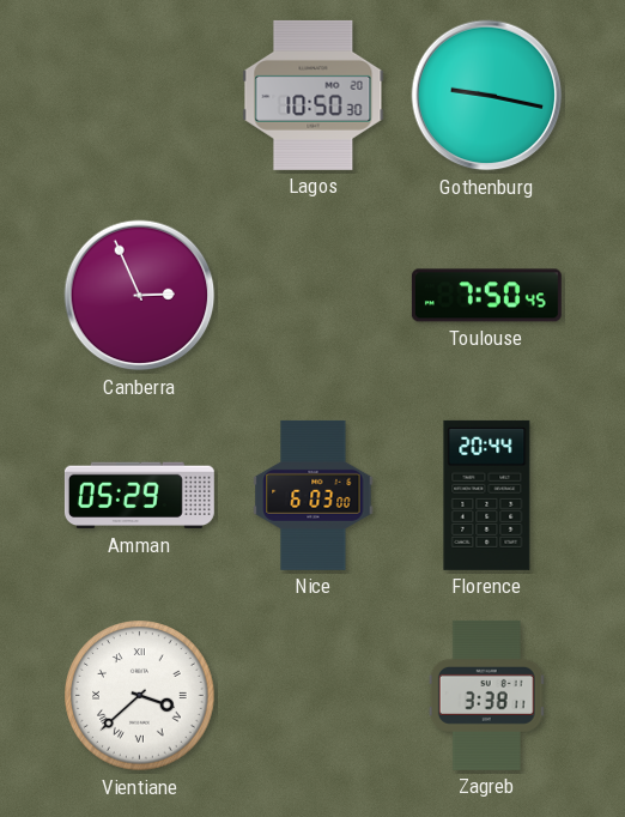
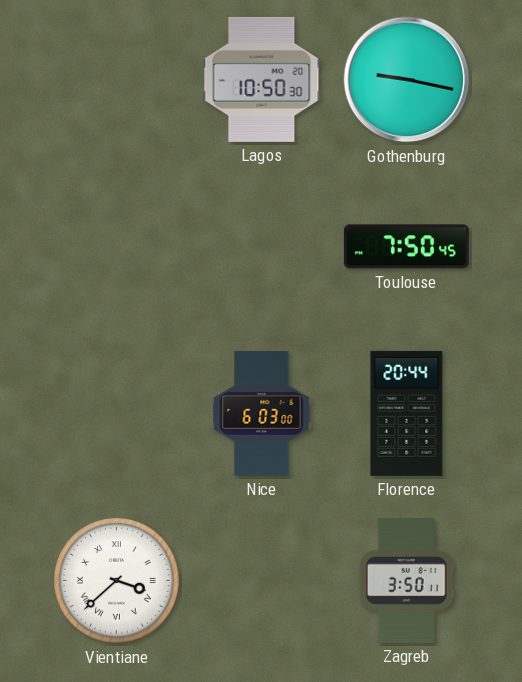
Canberra: 2:56 -> none (140, 296)
Amman: 05:29 -> none (139, 496)
Zagreb: 3:38 -> 3:50 (406, 580)
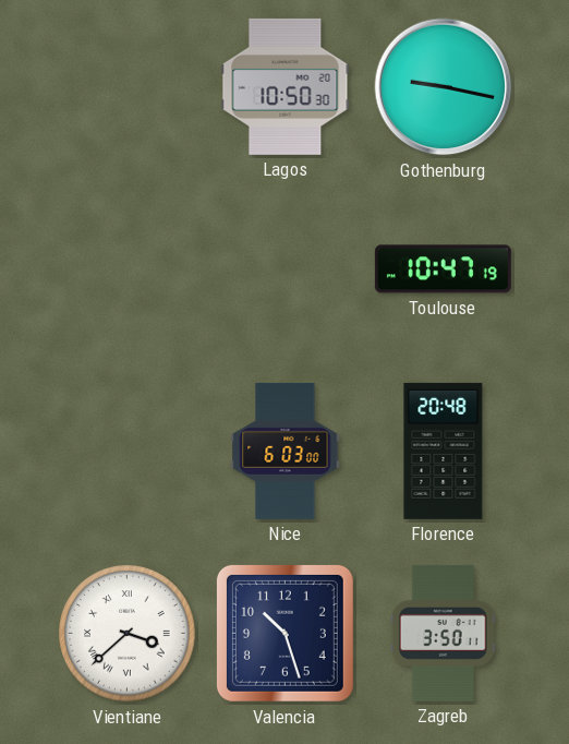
Toulouse: 7:50 -> 10:47 (443, 269)
Florence: 20:44 -> 20:48 (444, 451)
Valencia: none -> 10:27 (284, 633)
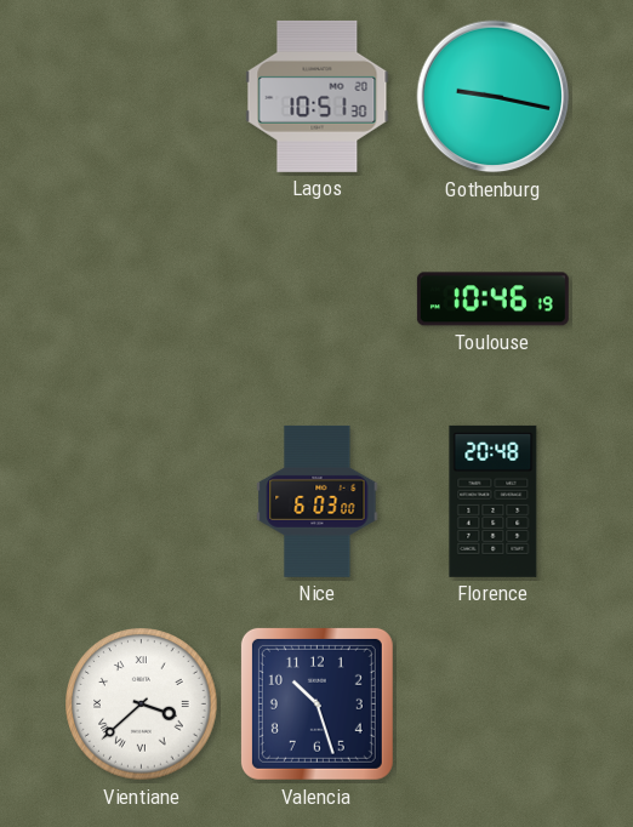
Lagos: 10:50 -> 10:51 (318, 96)
Toulouse: 10:47 -> 10:46 (492, 300)
Zagreb: 3:50 -> none (443, 633)
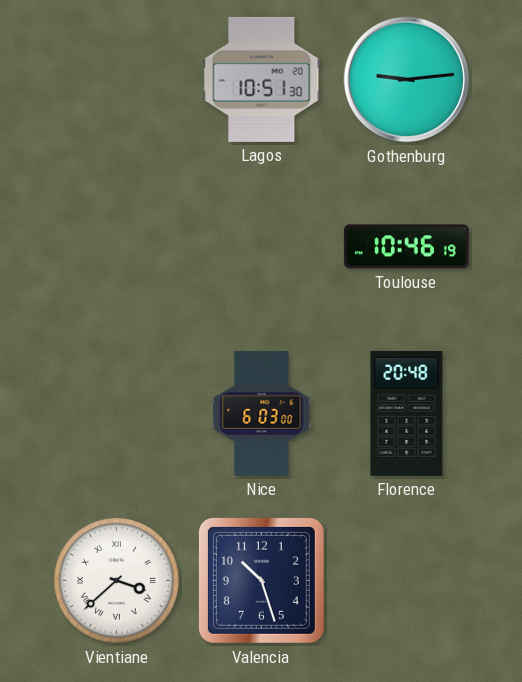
Gothenburg: 9:17 -> 9:14 (407, 80)
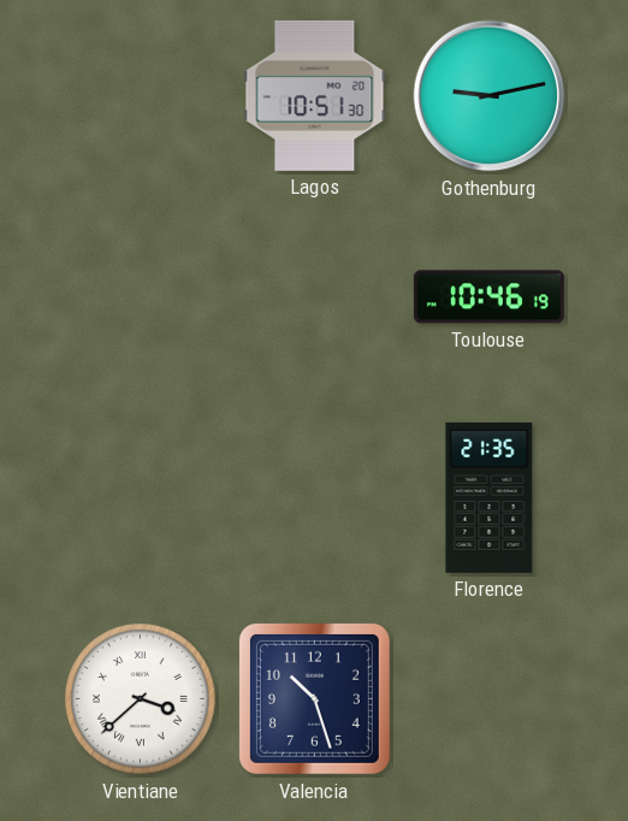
Gothenburg: 9:14 -> 9:13 (490, 96)
Nice: 6:03 -> none (262, 413)
Florence: 20:48 -> 21:35 (490, 497)
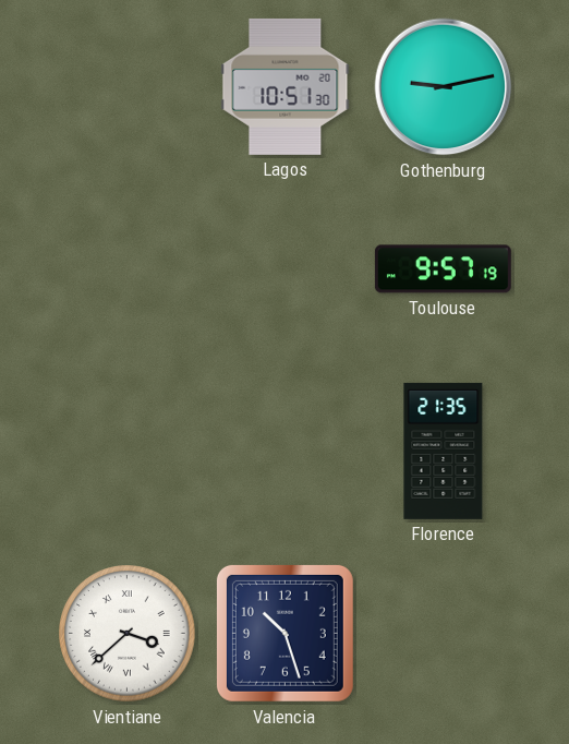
Toulouse: 10:46 -> 9:57 (443, 269)
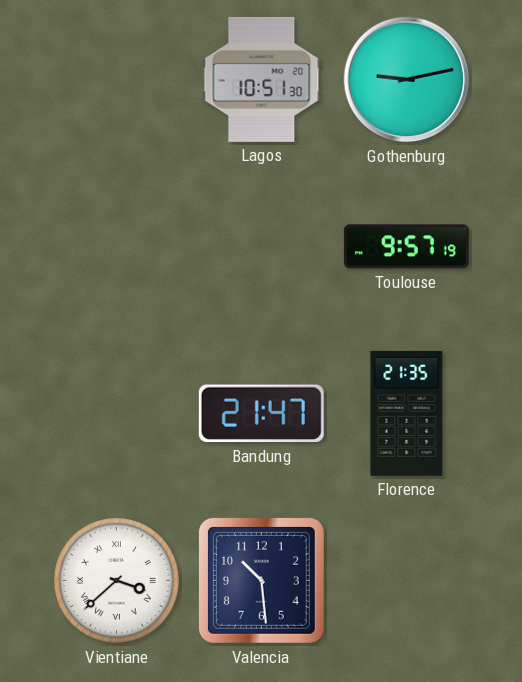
Bandung: none -> 21:47 (261, 414)
Valencia: 10:27 -> 10:29 (261, 580)
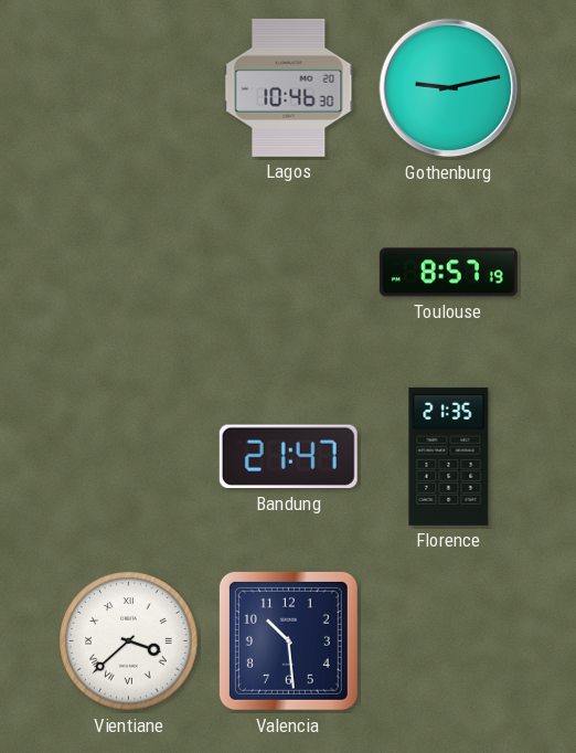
Lagos: 10:51 -> 10:46 (289, 87)
Toulouse: 9:57 -> 8:57 (448, 273)
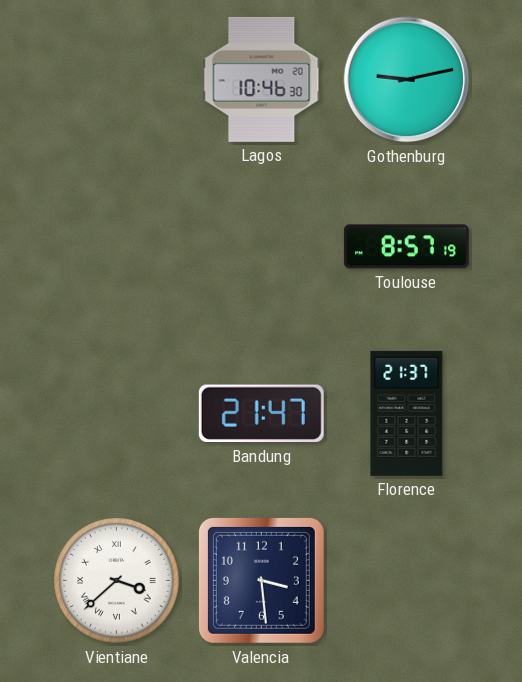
Florence: 21:35 -> 21:37 (407, 413)
Valencia: 10:29 -> 3:29 (261, 580)
